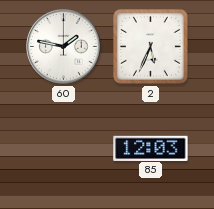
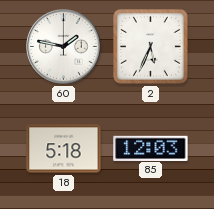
18: none -> 5:18 (64, 149)
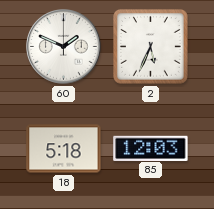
60: 1:47 -> 1:49 (64, 47)
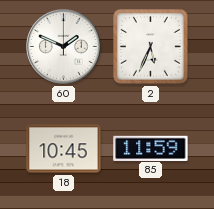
18: 5:18 -> 10:45 (64, 149)
85: 12:03 -> 11:59 (151, 148)
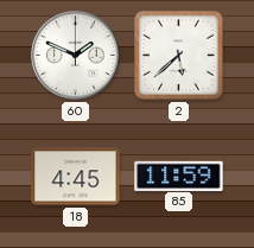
2: 5:34 -> 5:38 (179, 56)
18: 10:45 -> 4:45 (76, 177)
